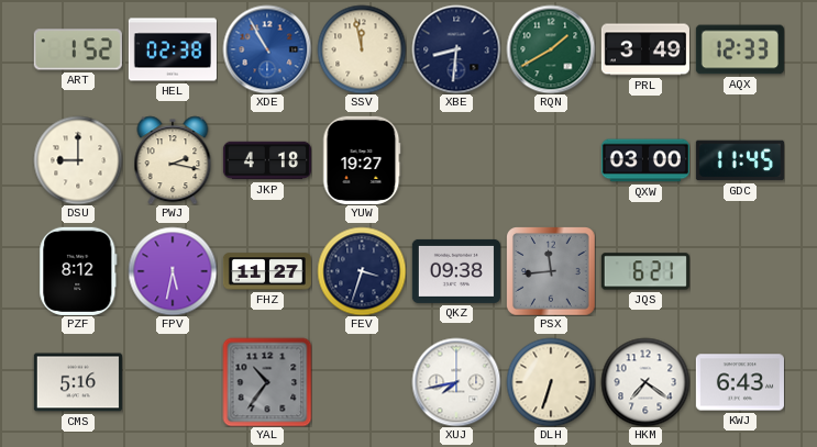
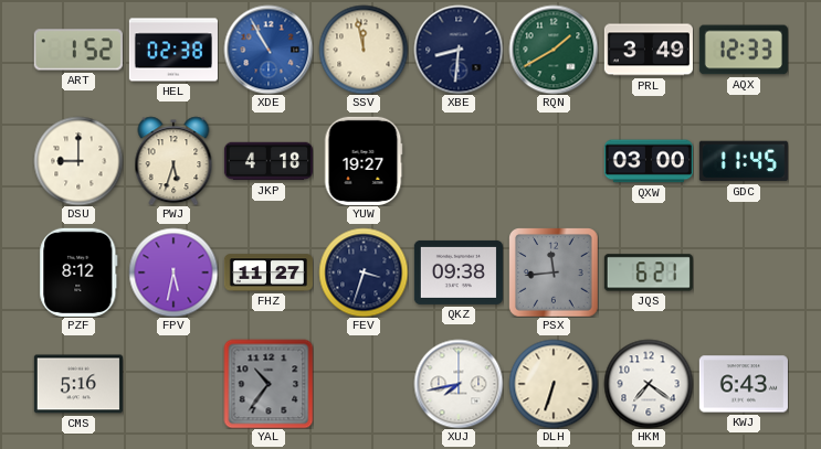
PWJ: 2:17 -> 5:33 (173, 161)
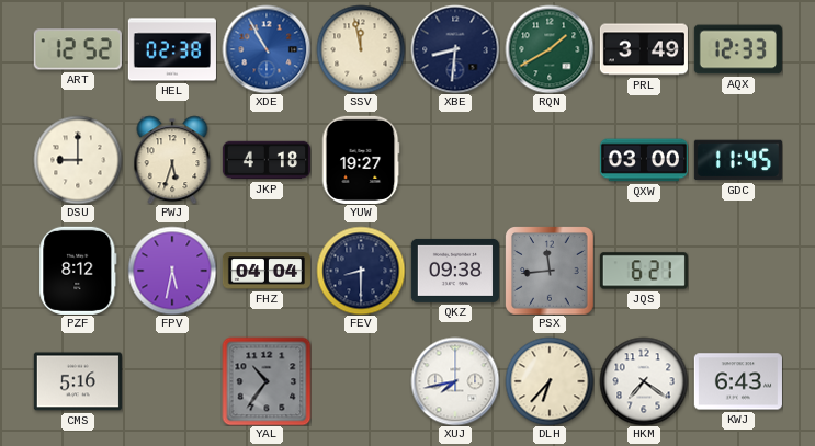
ART: 1:52 -> 12:52 (78, 49)
FHZ: 11:27 -> 04:04 (265, 271)
FEV: 3:33 -> 8:30 (361, 271)
DLH: 6:33 -> 6:37 (550, 381)
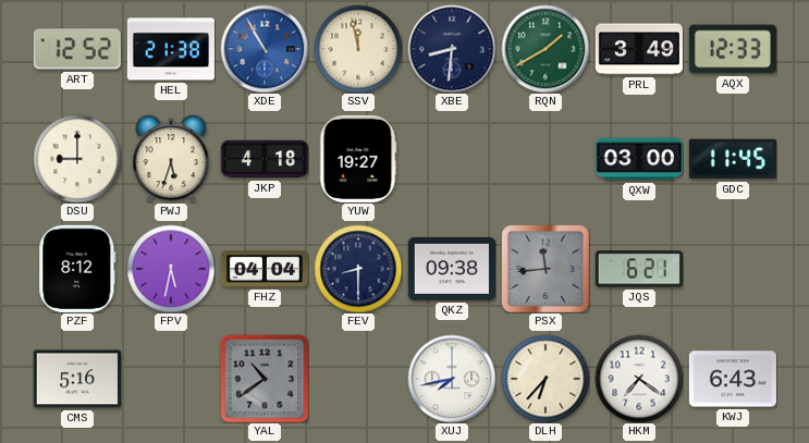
HEL: 02:38 -> 21:38 (171, 49)
YAL: 10:36 -> 10:39 (265, 379)
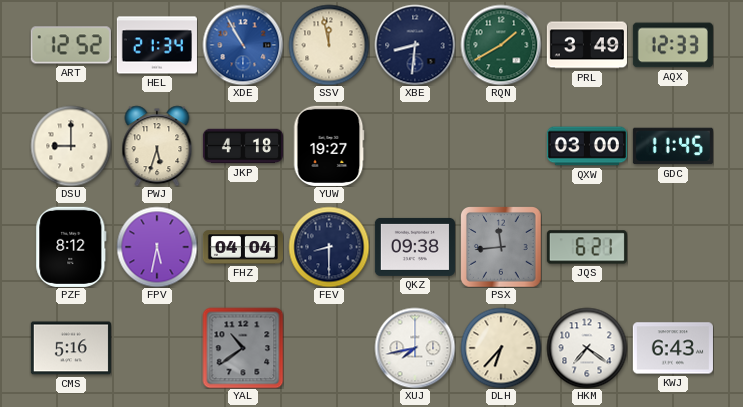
HEL: 21:38 -> 21:34 (157, 45)
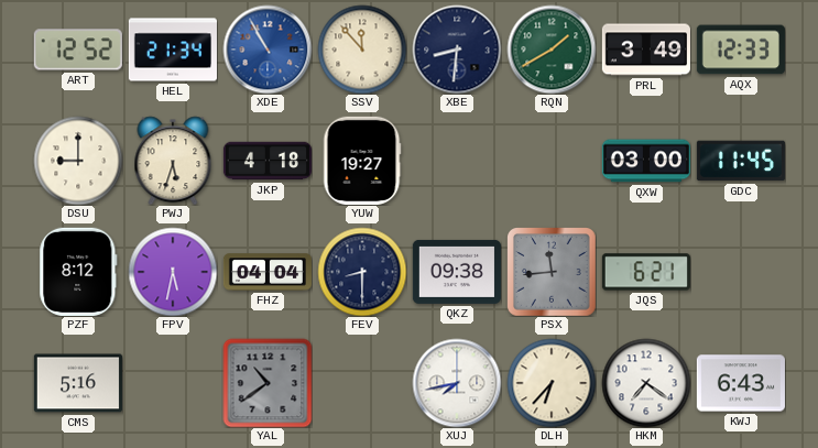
SSV: 11:58 -> 11:53 (362, 50)
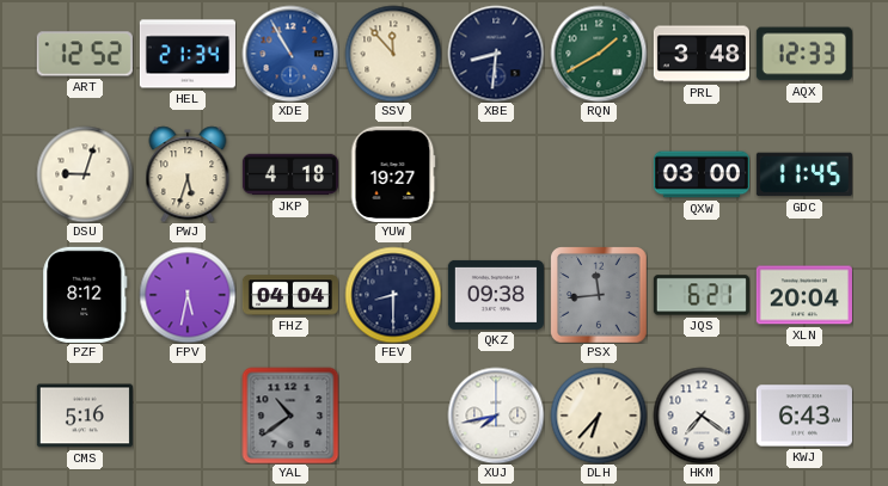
PRL: 3:49 -> 3:48 (702, 54)
DSU: 9:00 -> 9:03 (85, 174)
XLN: none -> 20:04 (804, 295)
